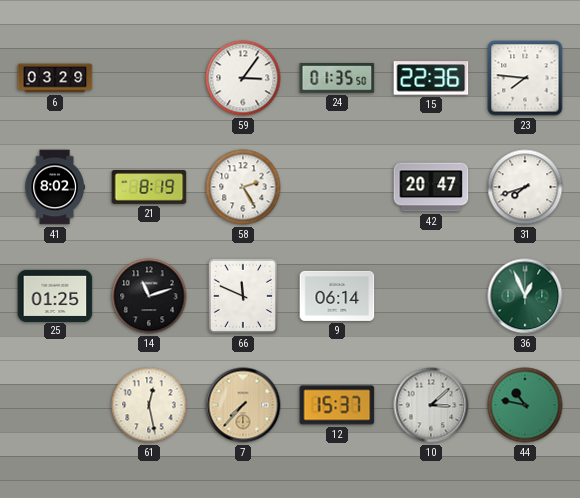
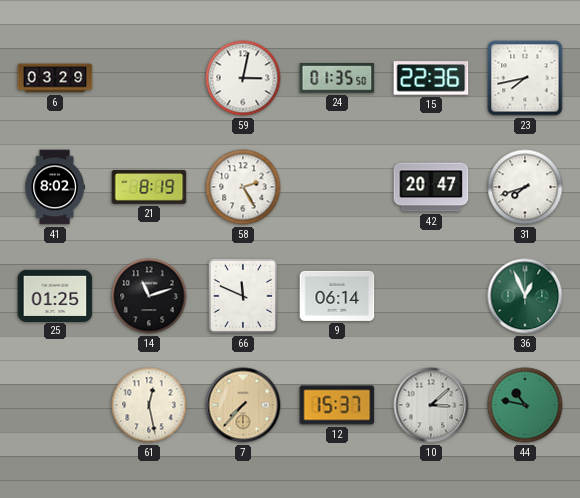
59: 3:06 -> 3:02 (243, 78)
23: 7:46 -> 7:43 (525, 78)
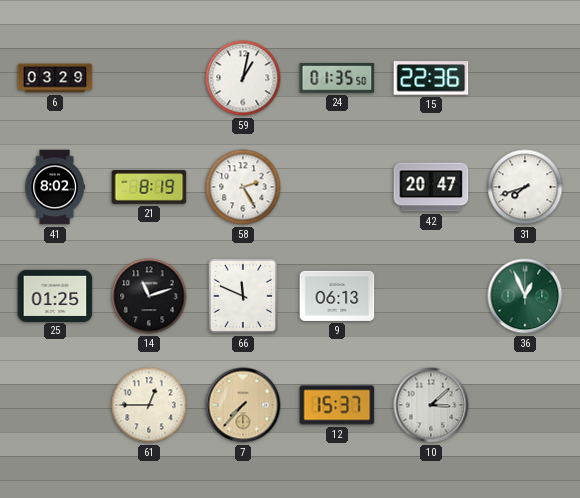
59: 3:02 -> 1:02 (243, 78)
23: 7:43 -> none (525, 78)
9: 06:14 -> 06:13 (337, 296)
61: 12:28 -> 12:45 (149, 405)
44: 10:47 -> none (525, 405)
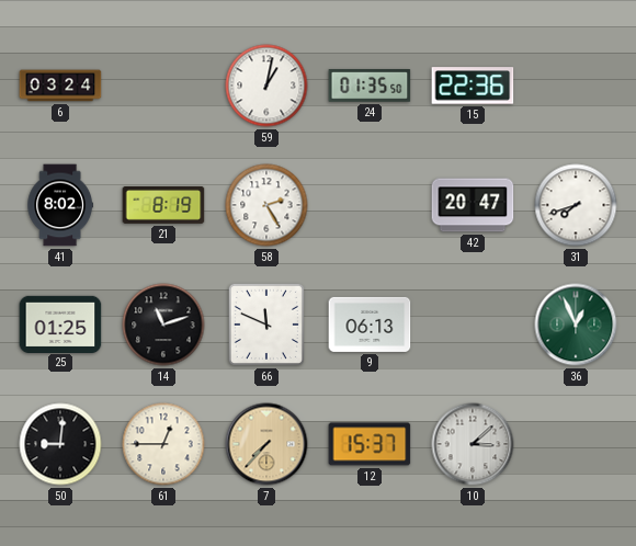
6: 03:29 -> 03:24 (60, 86)
50: none -> 9:01 (60, 444)
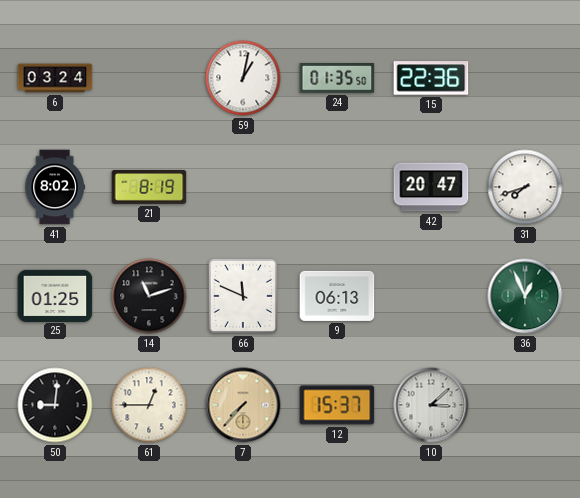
58: 2:25 -> none (266, 205)
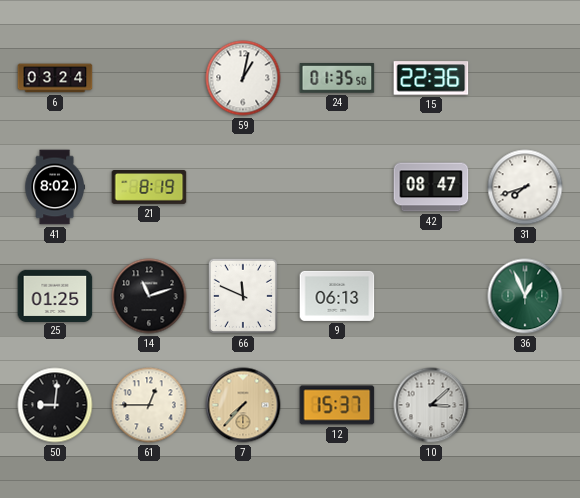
42: 20:47 -> 08:47 (431, 187)
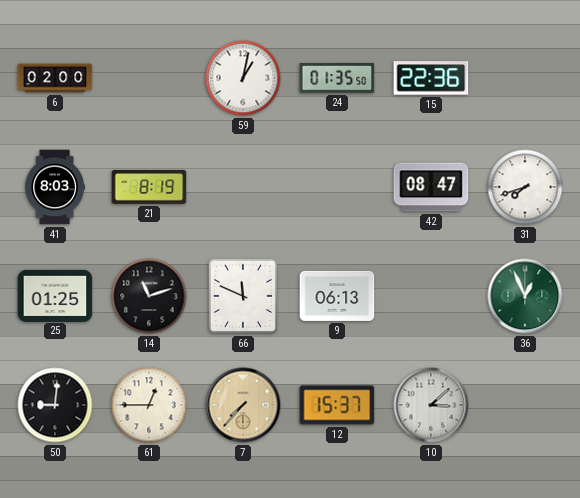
6: 03:24 -> 02:00 (55, 78)
41: 8:02 -> 8:03 (54, 187)
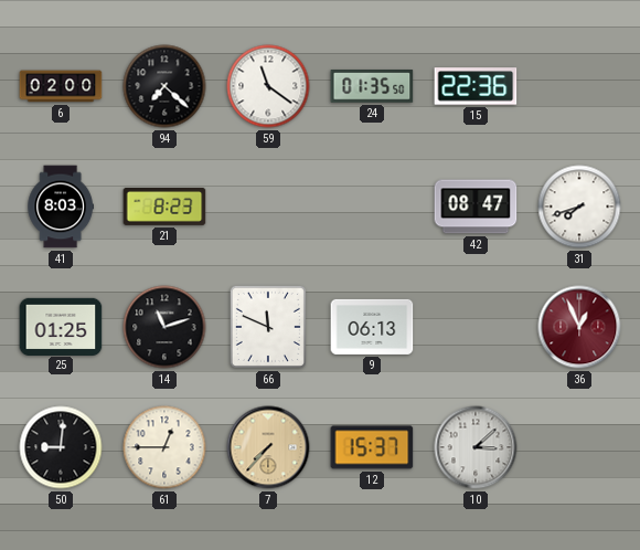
94: none -> 7:22 (164, 86)
59: 1:02 -> 11:21 (268, 86)
21: 8:19 -> 8:23 (164, 207)
36 dial: green -> burgundy (579, 327)
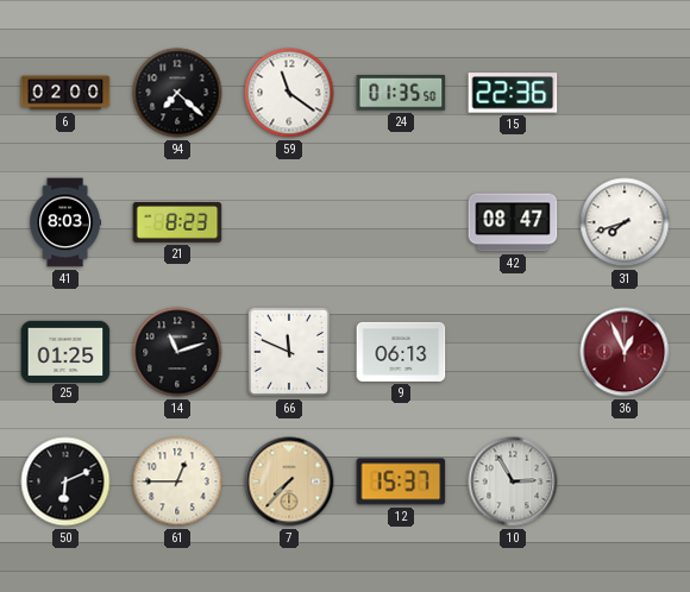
50: 9:01 -> 6:11 (65, 481)
10: 3:08 -> 2:55 (513, 481)
